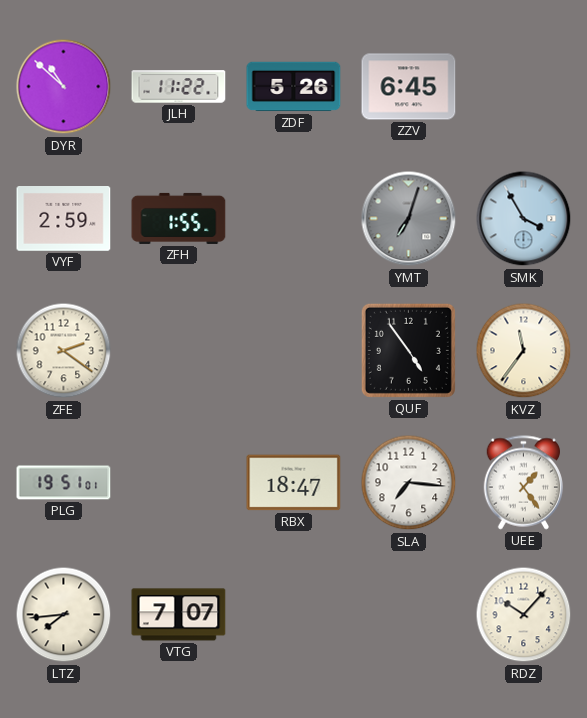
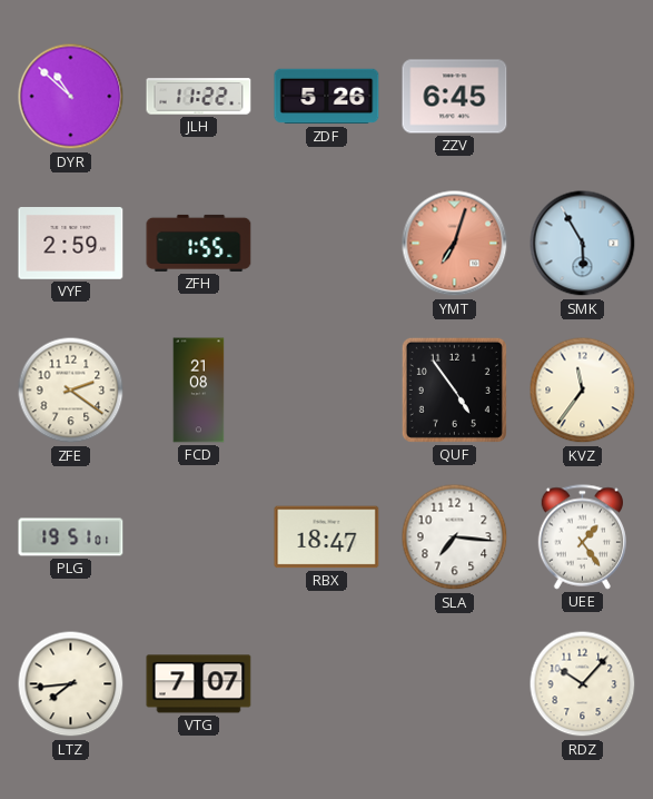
YMT dial: grey -> salmon (455, 244)
SMK: 3:55 -> 5:55 (583, 244)
FCD: none -> 21:08 (199, 391)
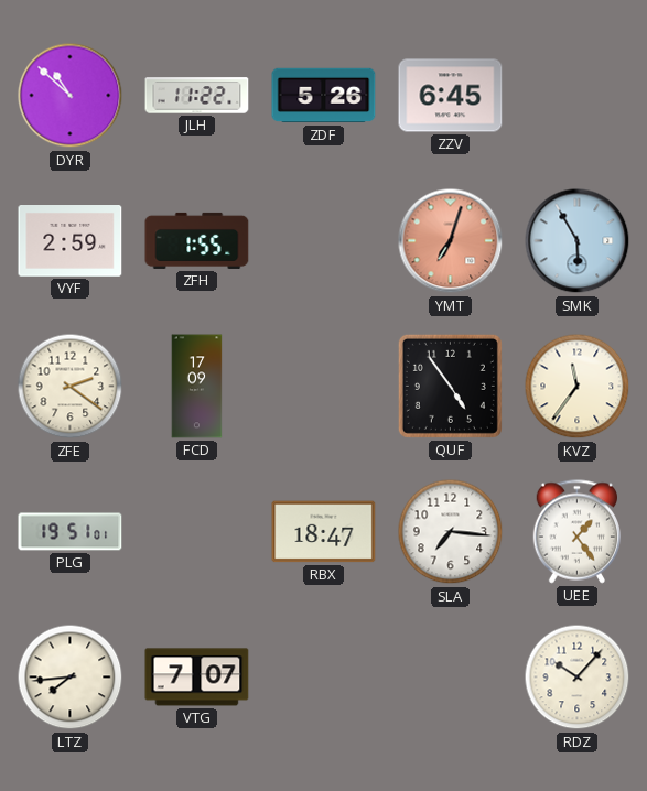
FCD: 21:08 -> 17:09 (197, 387)
